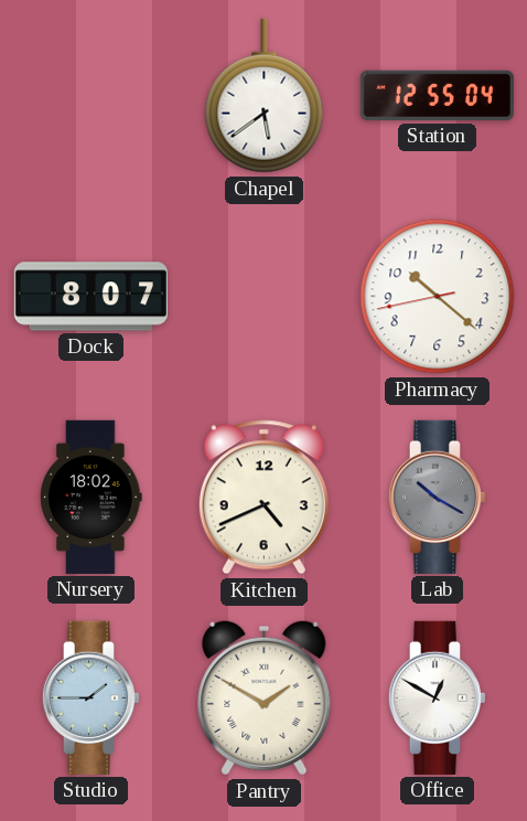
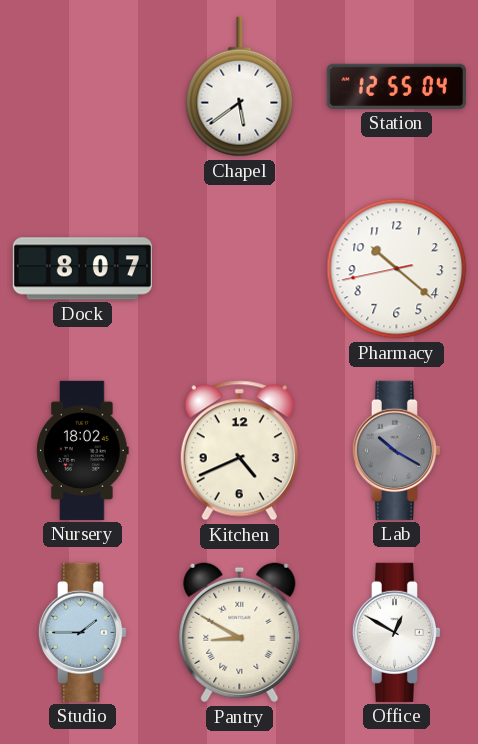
Pantry: 1:50 -> 8:50 (240, 633)
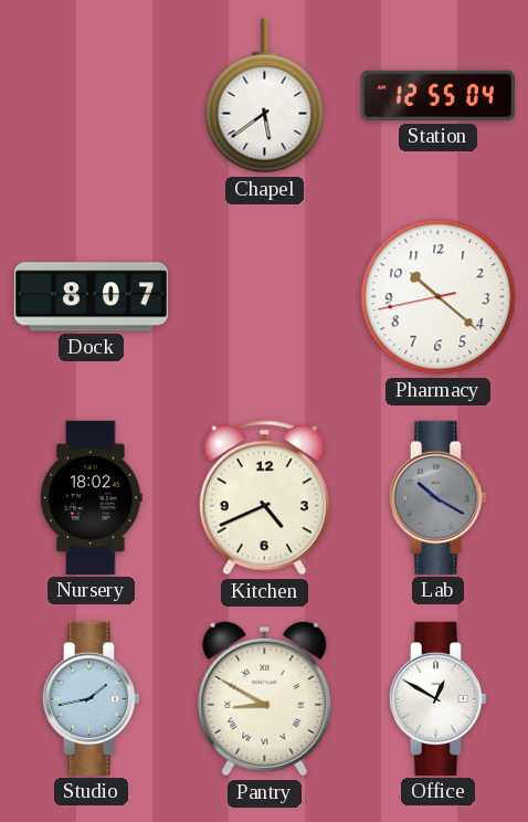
Studio: 1:45 -> 1:43 (91, 698)
